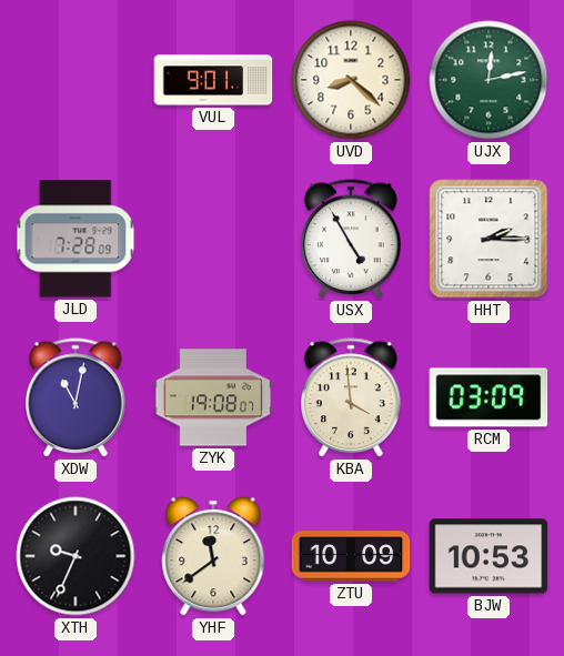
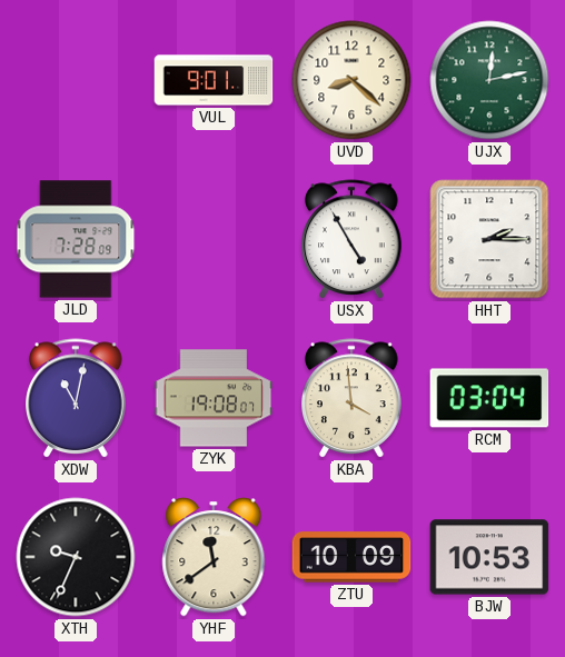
RCM: 03:09 -> 03:04 (489, 398)
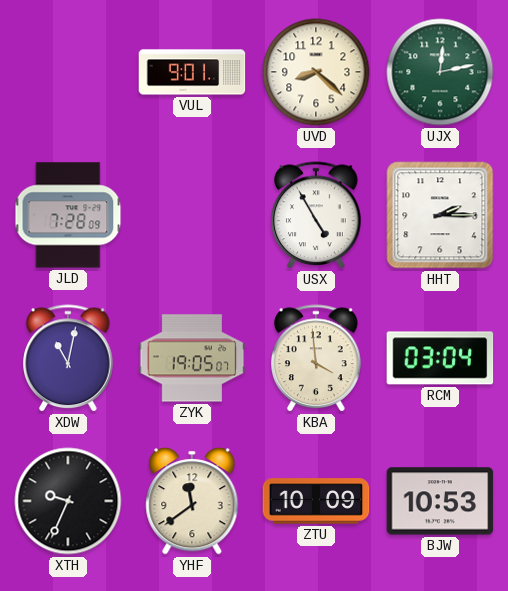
ZYK: 19:08 -> 19:05 (192, 358)
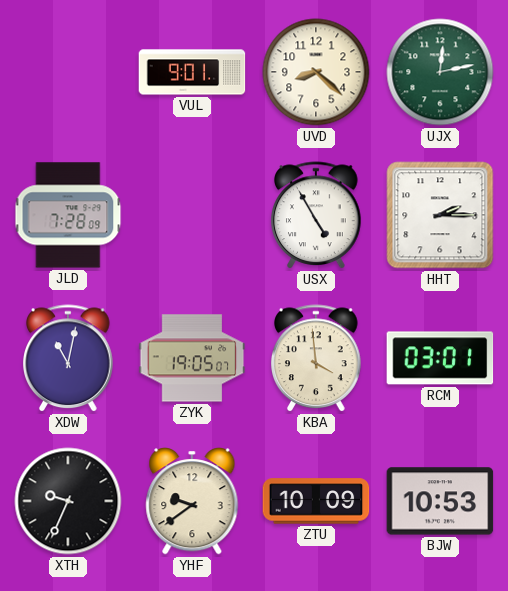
RCM: 03:04 -> 03:01 (440, 358)
YHF: 11:39 -> 9:39 (192, 502)
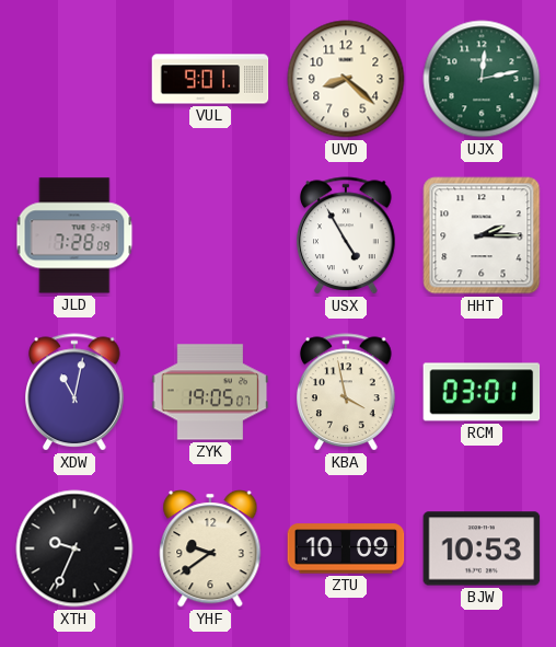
KBA: 3:59 -> 3:58 (346, 393)
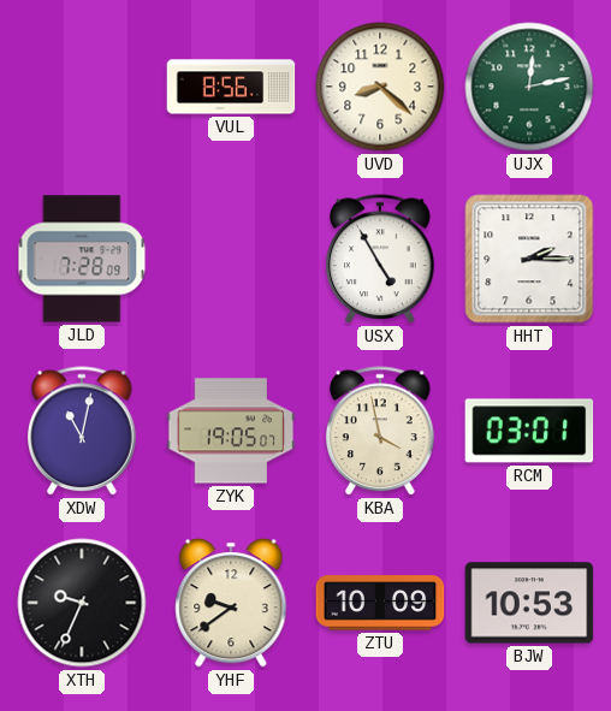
VUL: 9:01 -> 8:56 (231, 87)
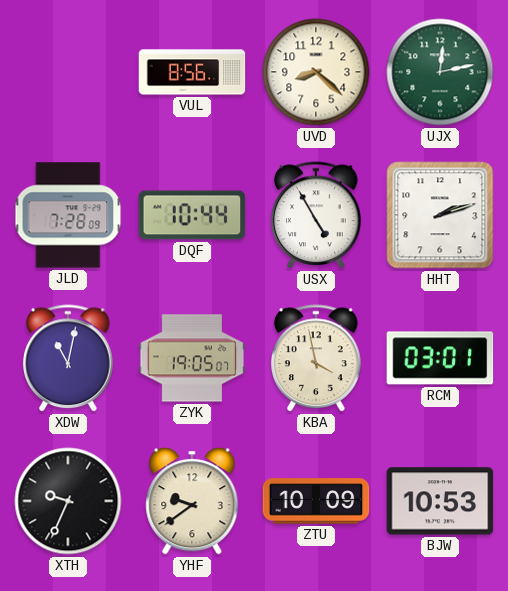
DQF: none -> 10:44 (192, 215)
HHT: 2:15 -> 2:12 (440, 215)
